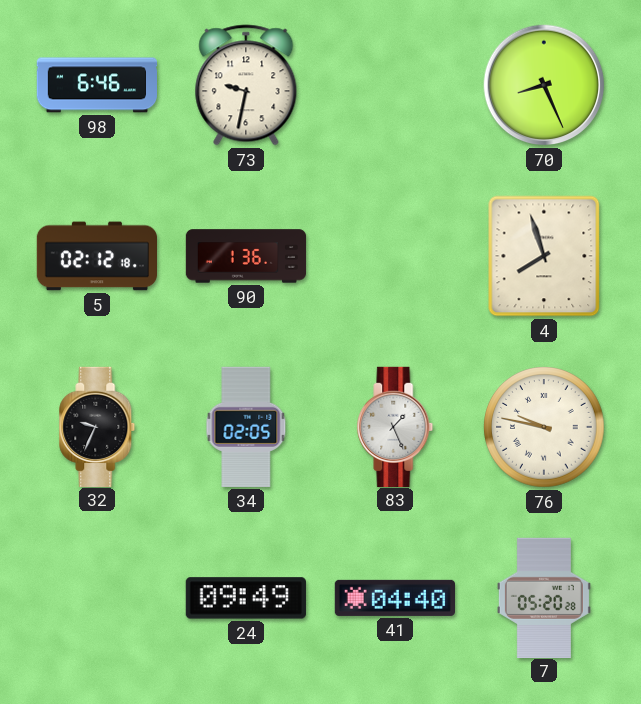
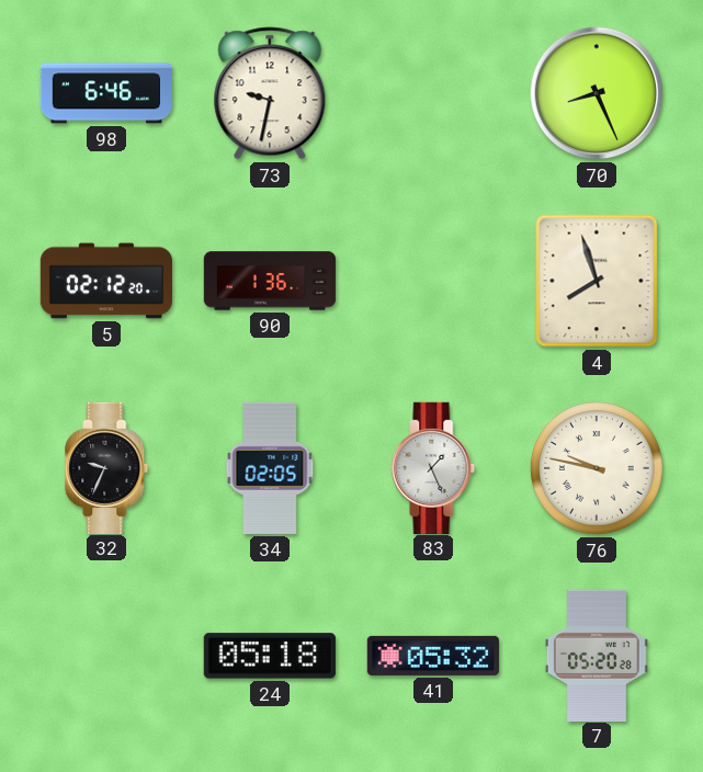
5: 02:12:18 -> 02:12:20 (105, 281)
24: 09:49 -> 05:18 (270, 656)
41: 04:40 -> 05:32 (432, 656)
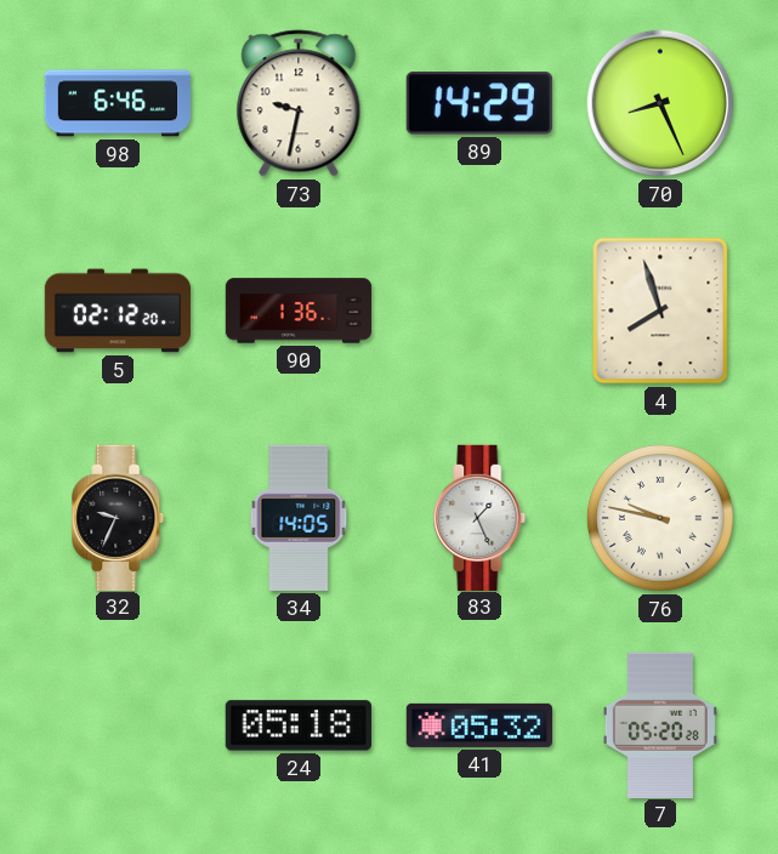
89: none -> 14:29 (479, 103)
34: 02:05 -> 14:05 (299, 518)
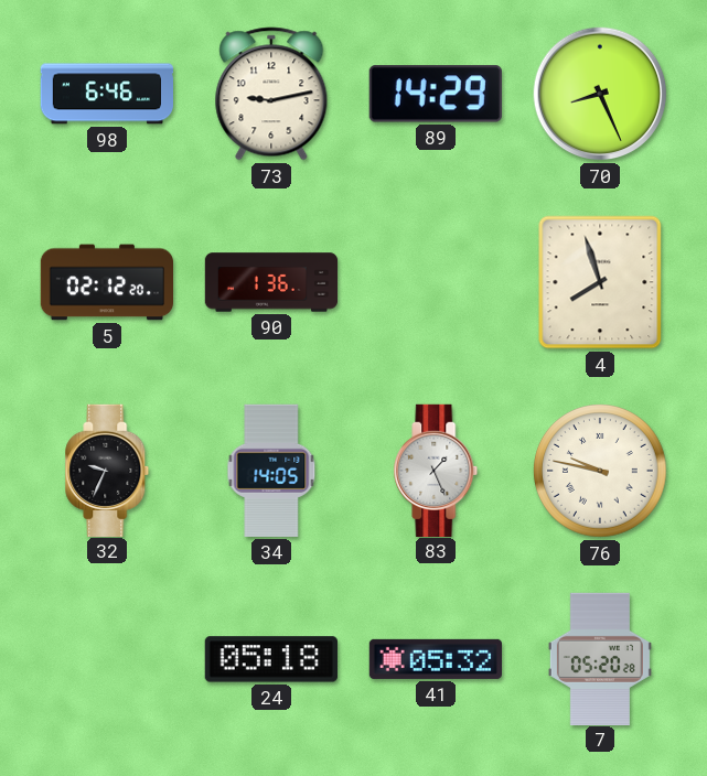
73: 9:32 -> 9:13 (271, 94)
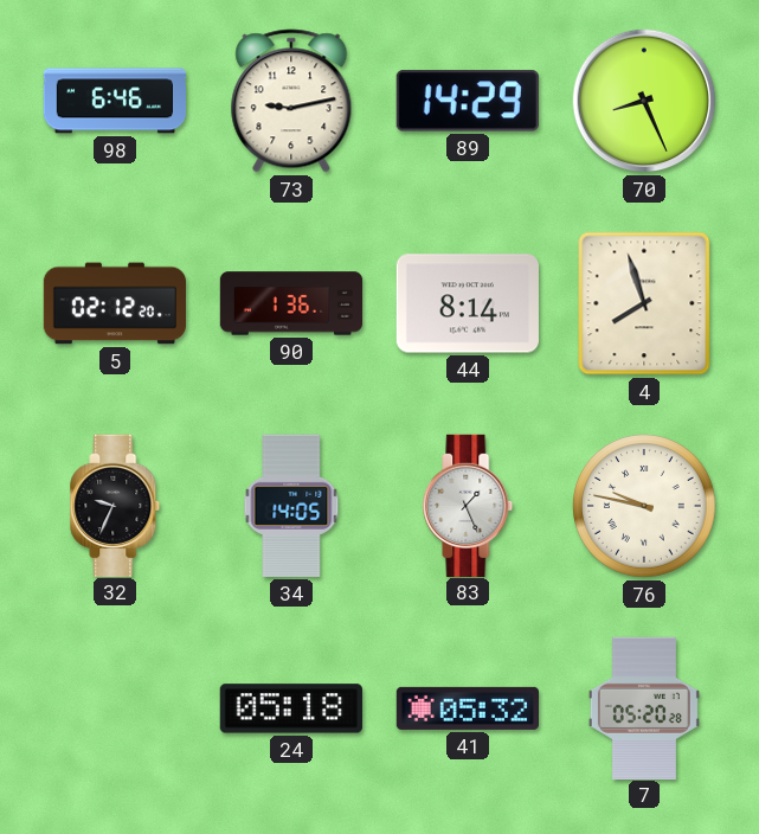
44: none -> 8:14 (468, 303)
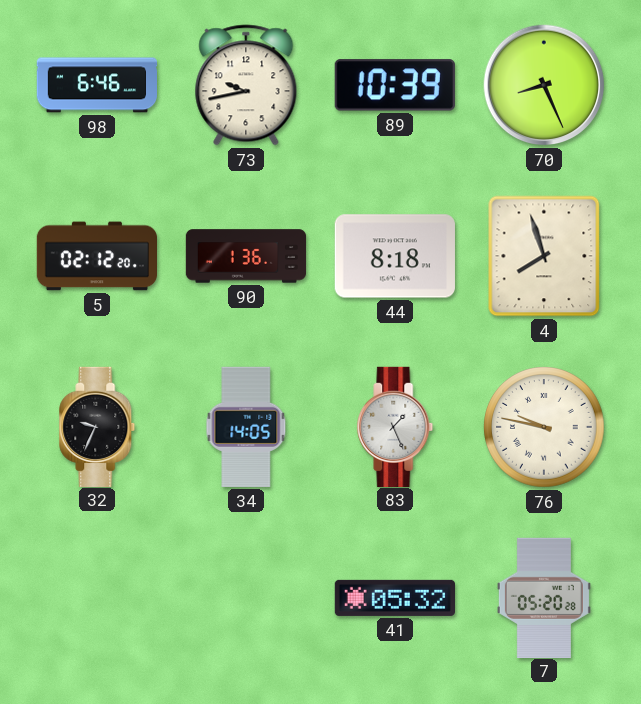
73: 9:13 -> 9:43 (246, 85)
89: 14:29 -> 10:39 (395, 85)
44: 8:14 -> 8:18 (395, 256)
24: 05:18 -> none (291, 708)
